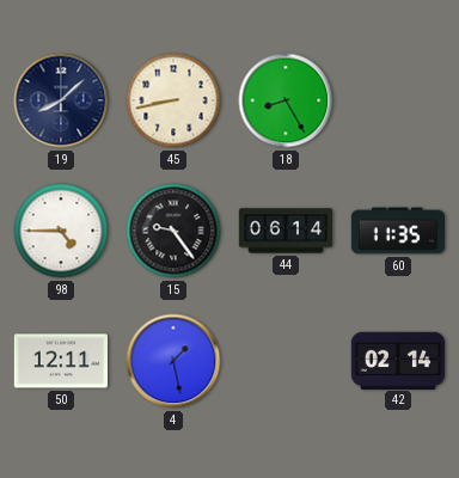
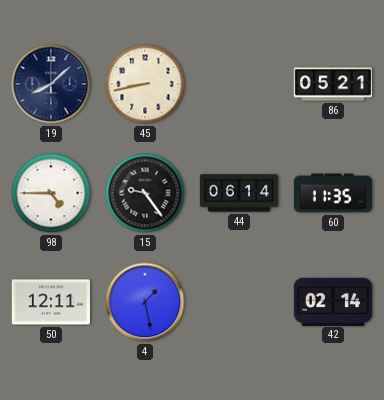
18: 8:25 -> none (286, 100)
86: none -> 05:21 (332, 84)
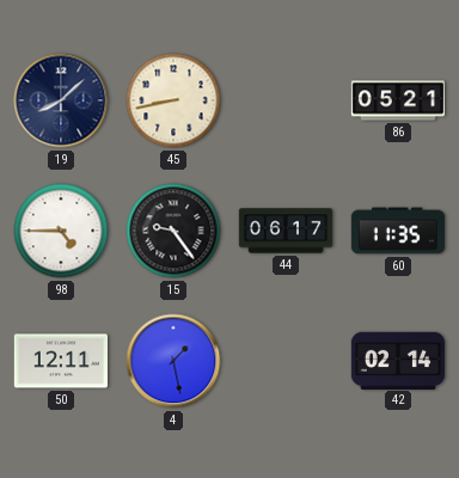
44: 06:14 -> 06:17 (286, 231)
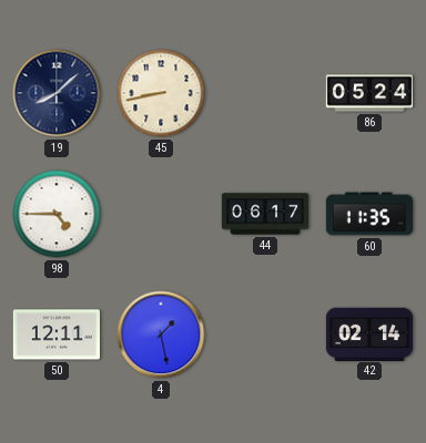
86: 05:21 -> 05:24 (368, 93)
15: 9:24 -> none (173, 231)
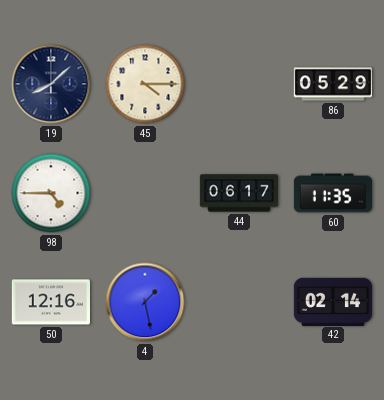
45: 8:43 -> 4:15 (145, 84)
86: 05:24 -> 05:29 (332, 84)
50: 12:11 -> 12:16 (50, 302)
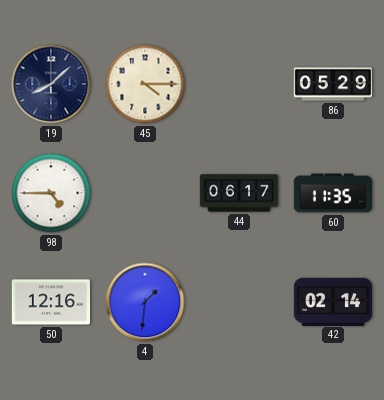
4: 1:28 -> 1:31 (145, 302)
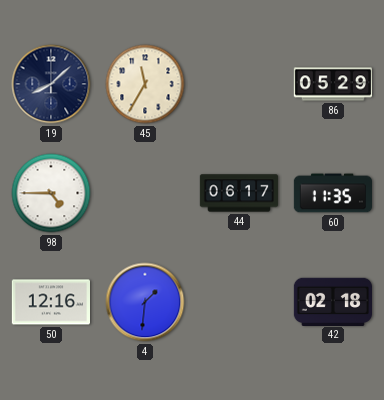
45: 4:15 -> 11:35 (145, 84)
42: 02:14 -> 02:18 (332, 301)
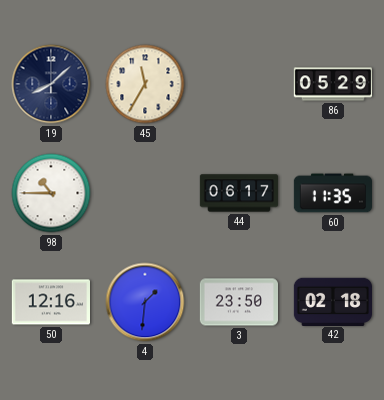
98: 4:45 -> 10:45 (51, 193)
3: none -> 23:50 (238, 302)
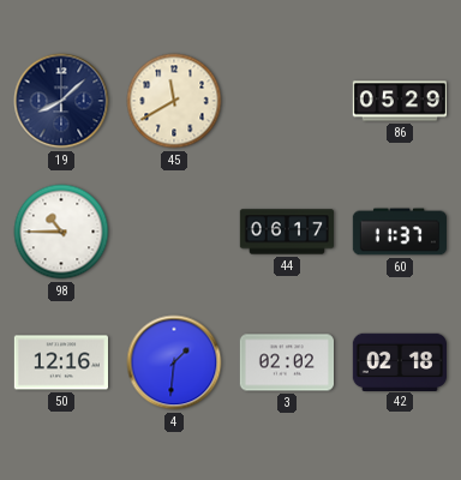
45: 11:35 -> 11:40 (174, 101)
60: 11:35 -> 11:37 (399, 232)
3: 23:50 -> 02:02 (286, 362)
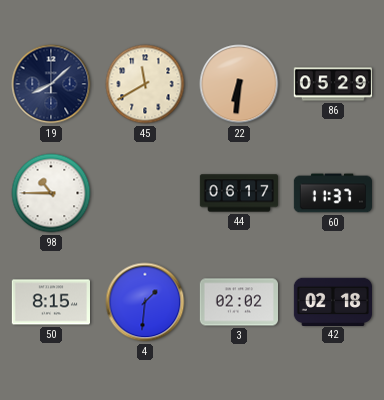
22: none -> 6:31 (239, 84)
50: 12:16 -> 8:15 (50, 302)
